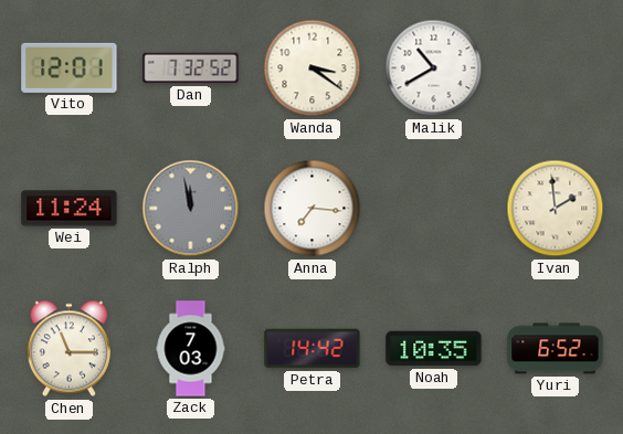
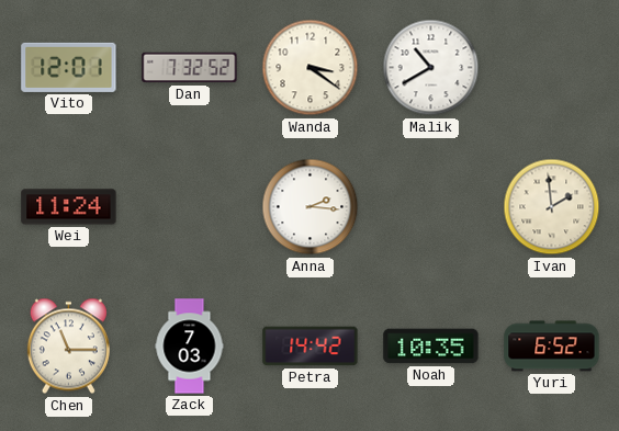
Ralph: 11:58 -> none (191, 209)
Anna: 7:16 -> 2:16 (311, 207)
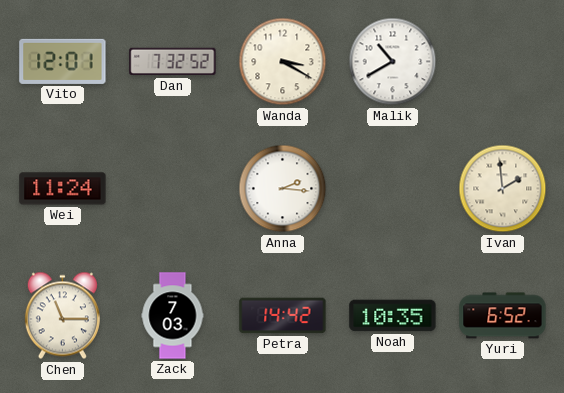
Wanda: 3:21 -> 3:20 (283, 62)
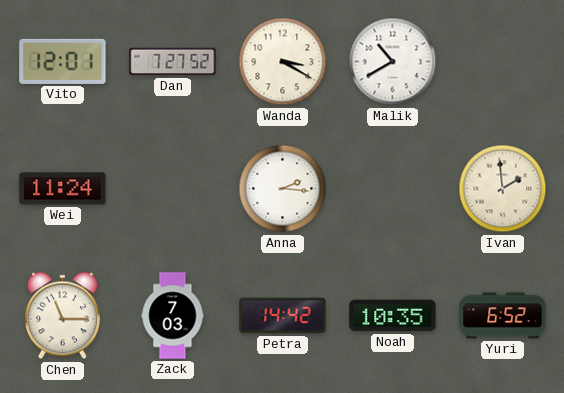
Dan: 7:32 -> 7:27 (173, 62)
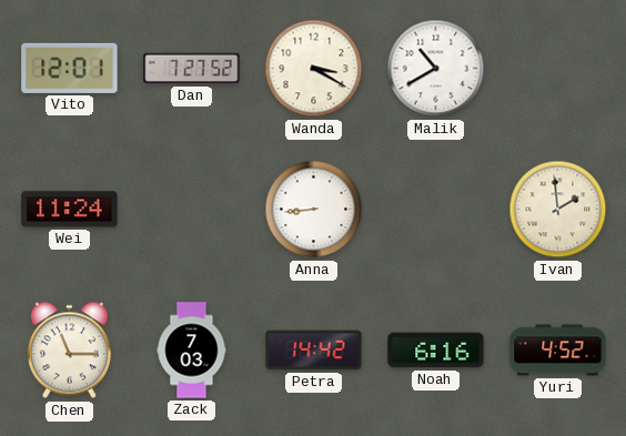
Anna: 2:16 -> 8:44 (314, 210)
Noah: 10:35 -> 6:16 (436, 351)
Yuri: 6:52 -> 4:52 (558, 351)
